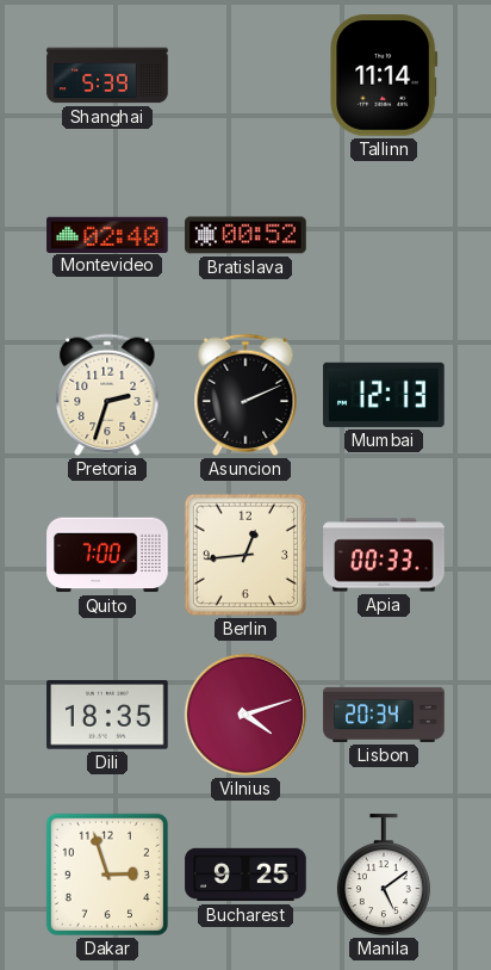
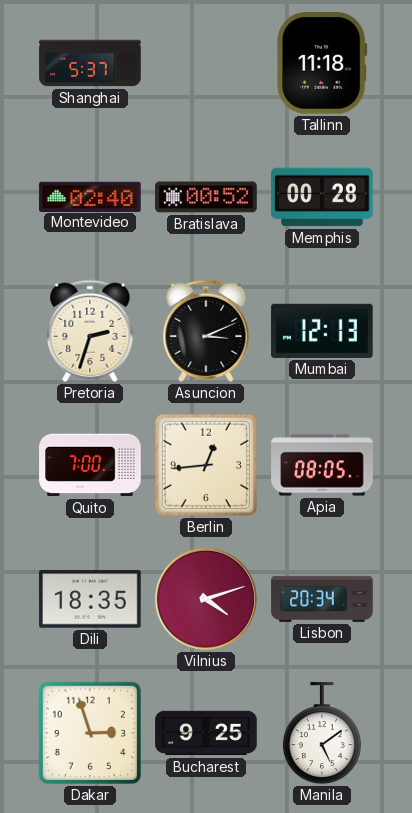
Shanghai: 5:39 -> 5:37 (90, 63)
Tallinn: 11:14 -> 11:18 (322, 63)
Memphis: none -> 00:28 (322, 197)
Asuncion: 2:11 -> 3:11 (206, 331)
Apia: 00:33 -> 08:05 (322, 465)
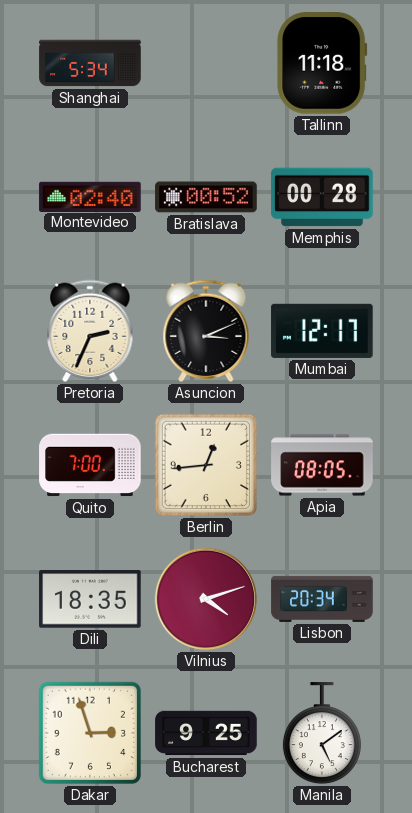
Shanghai: 5:37 -> 5:34 (90, 63)
Pretoria: 2:33 -> 2:34 (90, 331)
Mumbai: 12:13 -> 12:17 (322, 331)
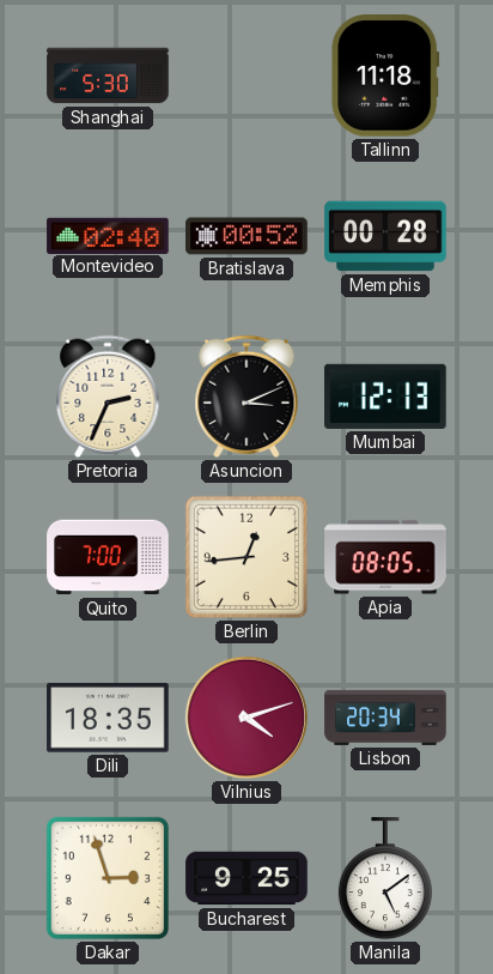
Shanghai: 5:34 -> 5:30 (108, 75)
Mumbai: 12:17 -> 12:13 (385, 397)
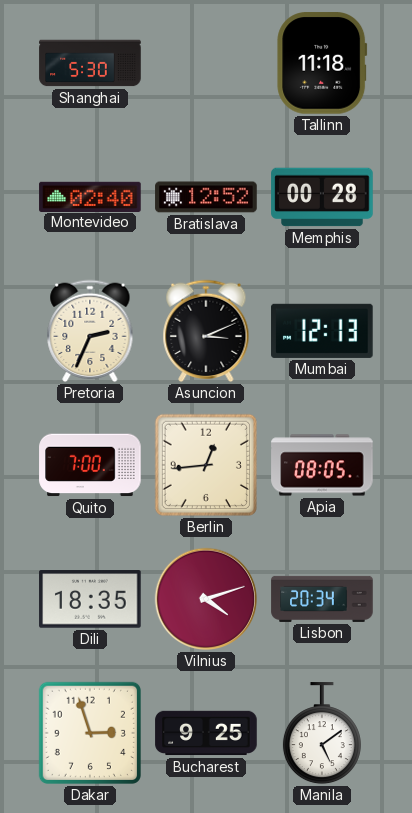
Bratislava: 00:52 -> 12:52 (206, 197)
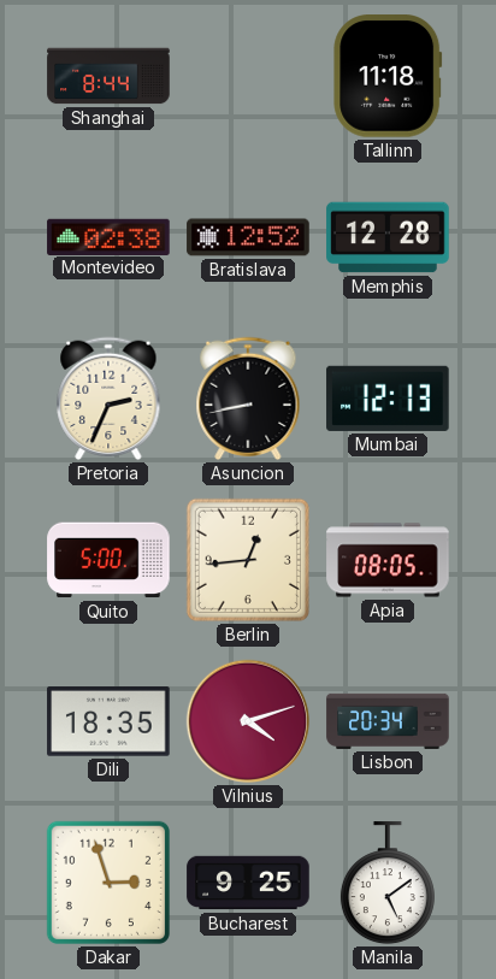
Shanghai: 5:30 -> 8:44 (108, 76)
Montevideo: 02:40 -> 02:38 (108, 236)
Memphis: 00:28 -> 12:28 (388, 237)
Asuncion: 3:11 -> 8:43 (248, 399)
Quito: 7:00 -> 5:00 (108, 560)
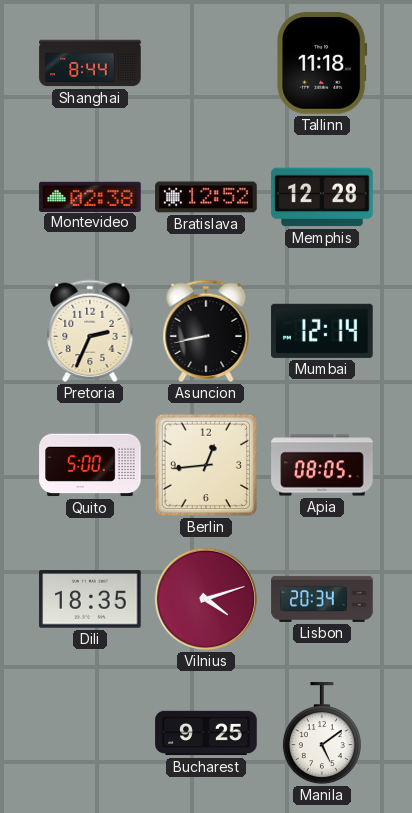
Mumbai: 12:13 -> 12:14 (322, 331)
Dakar: 2:57 -> none (108, 883)
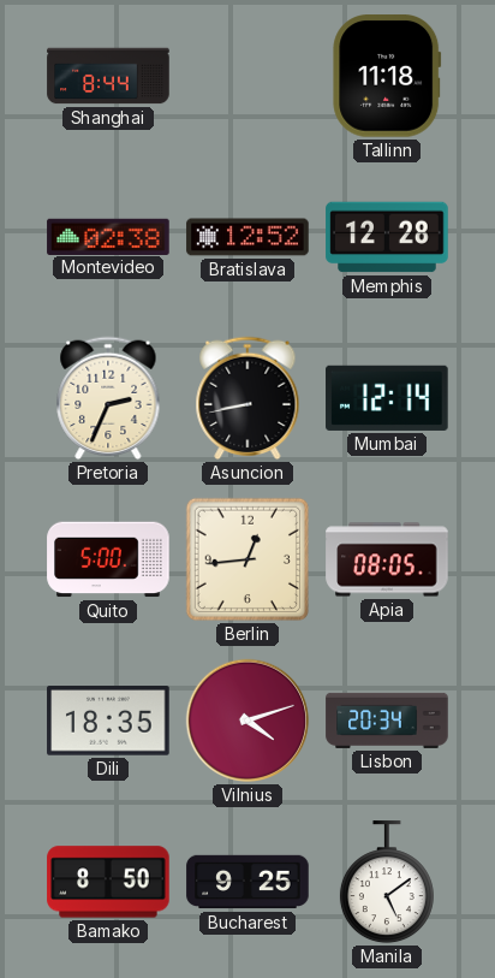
Bamako: none -> 8:50 (108, 882)
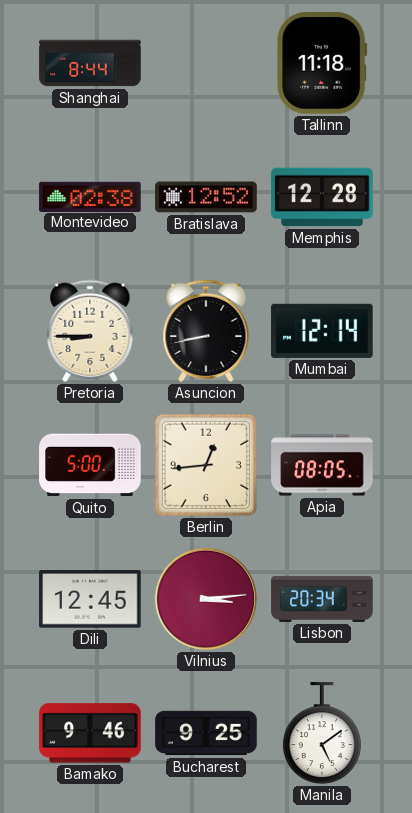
Pretoria: 2:34 -> 8:45 (90, 331)
Dili: 18:35 -> 12:45 (90, 599)
Vilnius: 4:12 -> 3:14 (206, 599)
Bamako: 8:50 -> 9:46 (90, 733)
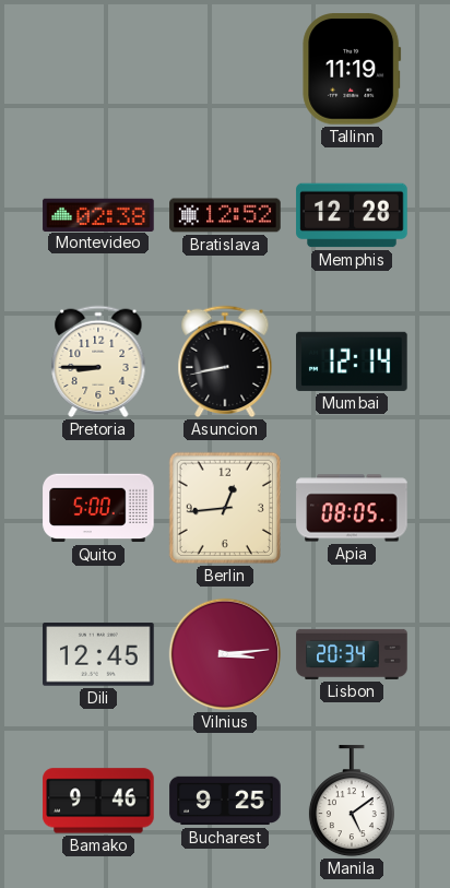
Shanghai: 8:44 -> none (90, 63)
Tallinn: 11:18 -> 11:19 (352, 69)
